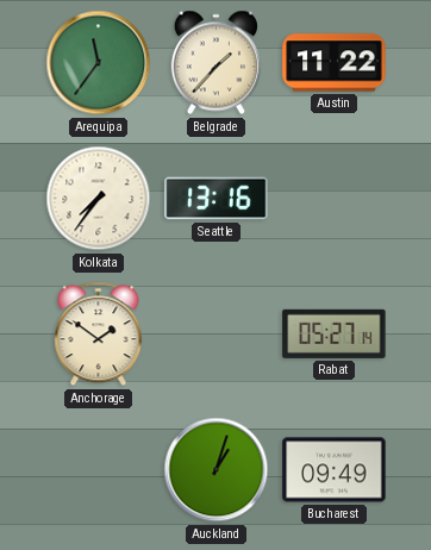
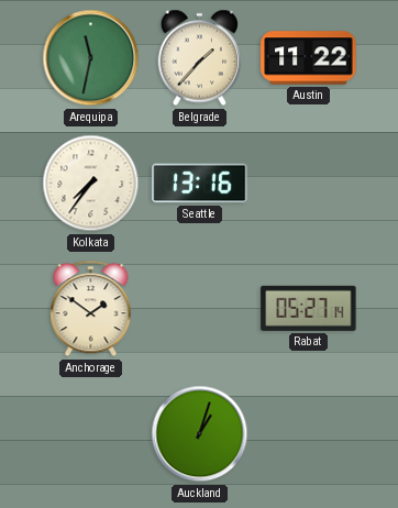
Arequipa: 11:36 -> 11:32 (91, 58)
Bucharest: 09:49 -> none (335, 470)
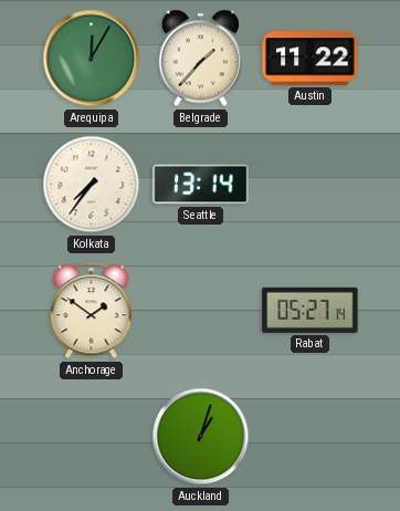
Arequipa: 11:32 -> 12:05 (92, 59)
Seattle: 13:16 -> 13:14 (201, 185)
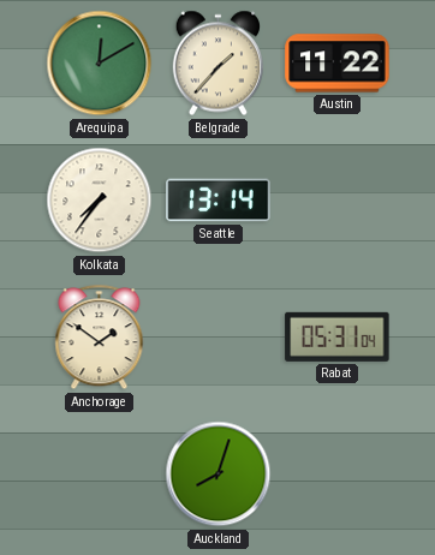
Arequipa: 12:05 -> 12:10 (100, 64)
Rabat: 05:27 -> 05:31 (338, 336)
Auckland: 1:03 -> 8:03 (219, 475)
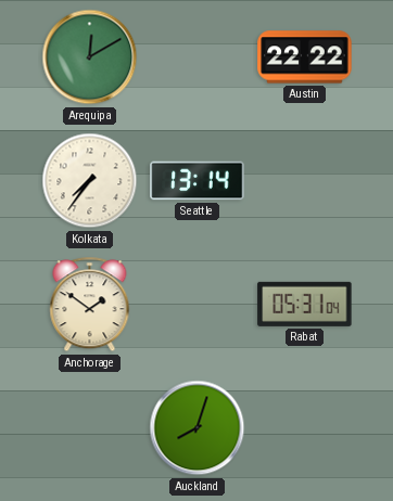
Belgrade: 1:37 -> none (218, 64)
Austin: 11:22 -> 22:22 (305, 57)
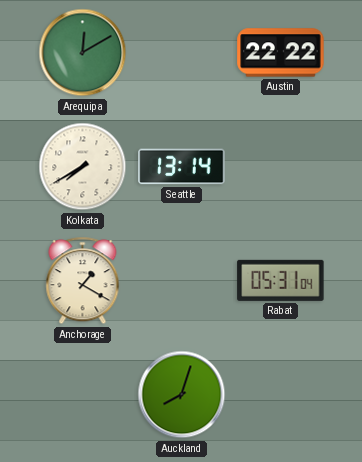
Kolkata: 7:36 -> 7:40 (83, 167)
Anchorage: 1:51 -> 1:20 (83, 281)
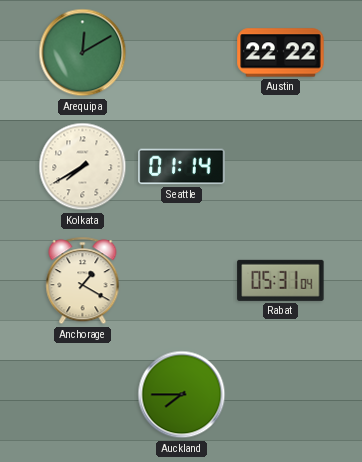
Seattle: 13:14 -> 01:14 (182, 167)
Auckland: 8:03 -> 7:45 (182, 395)
